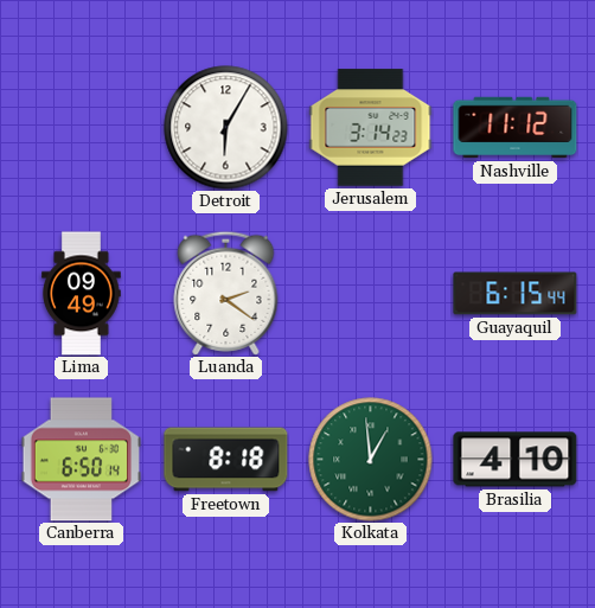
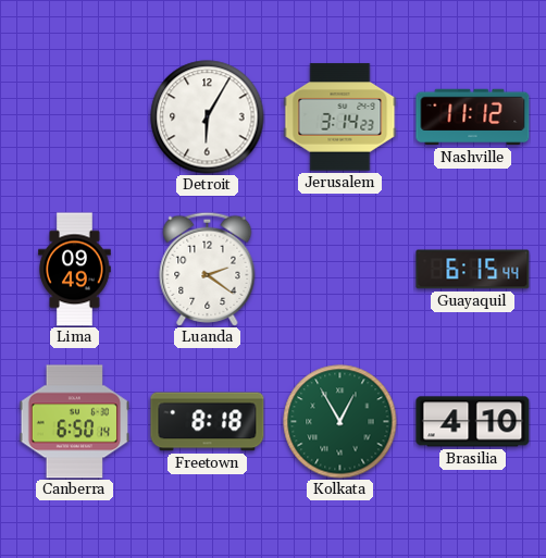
Kolkata: 12:59 -> 12:55 (340, 422)
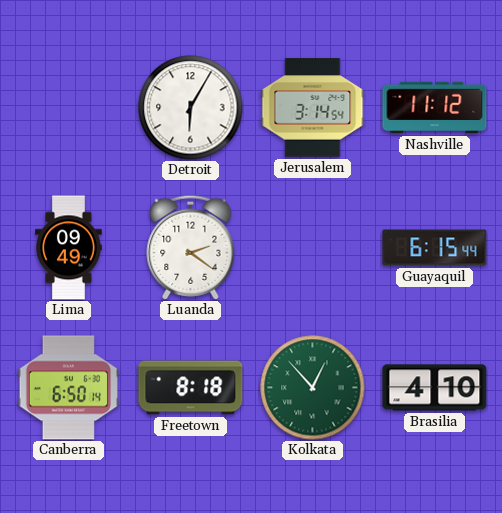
Jerusalem: 3:14:23 -> 3:14:54 (313, 108)
Kolkata: 12:55 -> 12:53 (313, 388)
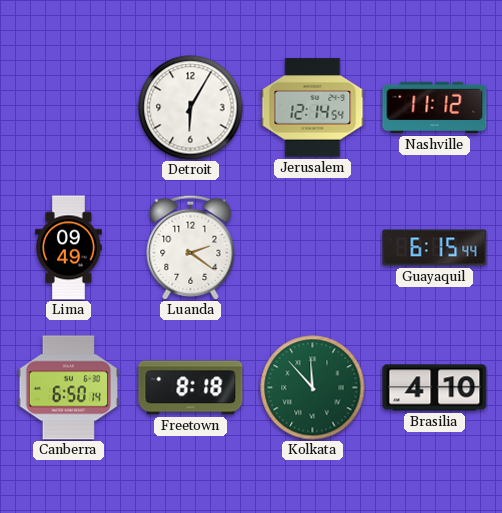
Jerusalem: 3:14 -> 12:14 (313, 108)
Kolkata: 12:53 -> 11:53 (313, 388)
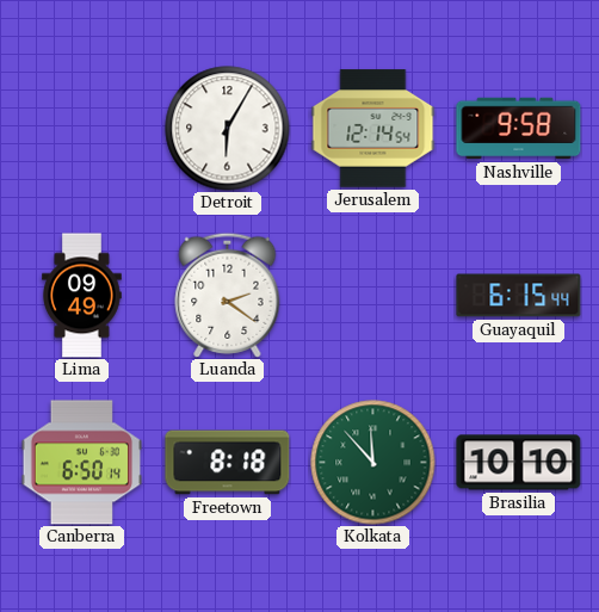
Nashville: 11:12 -> 9:58 (519, 129)
Brasilia: 4:10 -> 10:10 (519, 463)
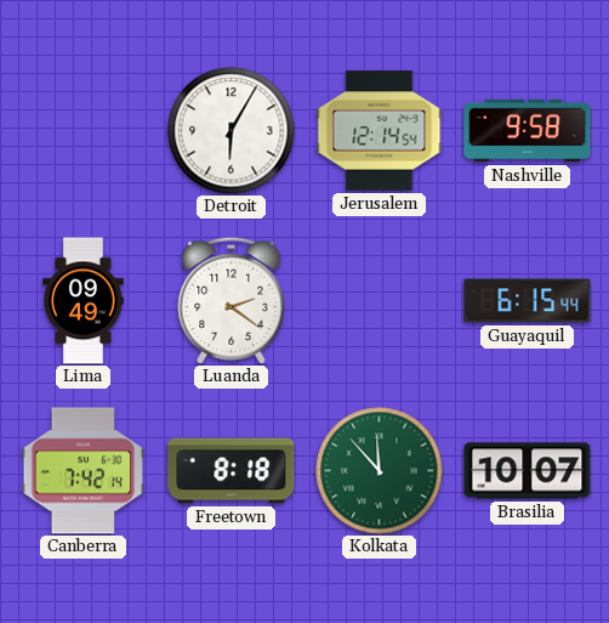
Canberra: 6:50 -> 7:42 (84, 471)
Brasilia: 10:10 -> 10:07 (528, 471)
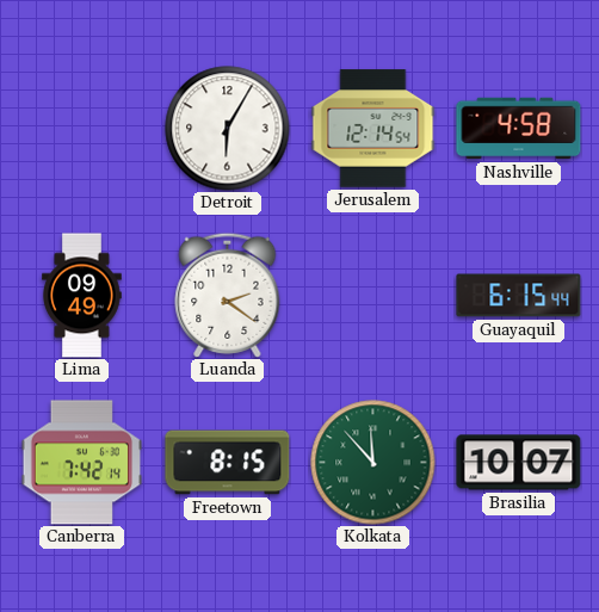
Nashville: 9:58 -> 4:58 (519, 129)
Freetown: 8:18 -> 8:15 (228, 463)
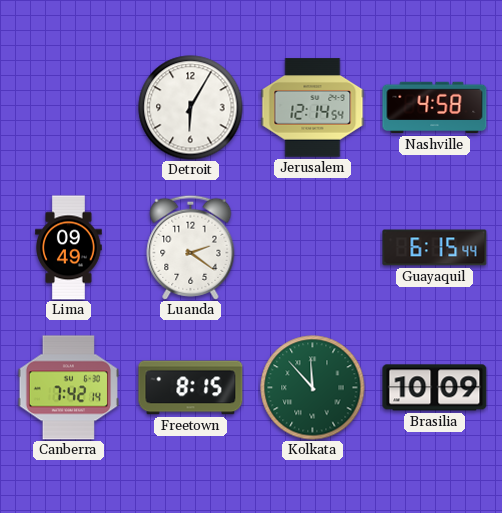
Brasilia: 10:07 -> 10:09 (435, 388)
